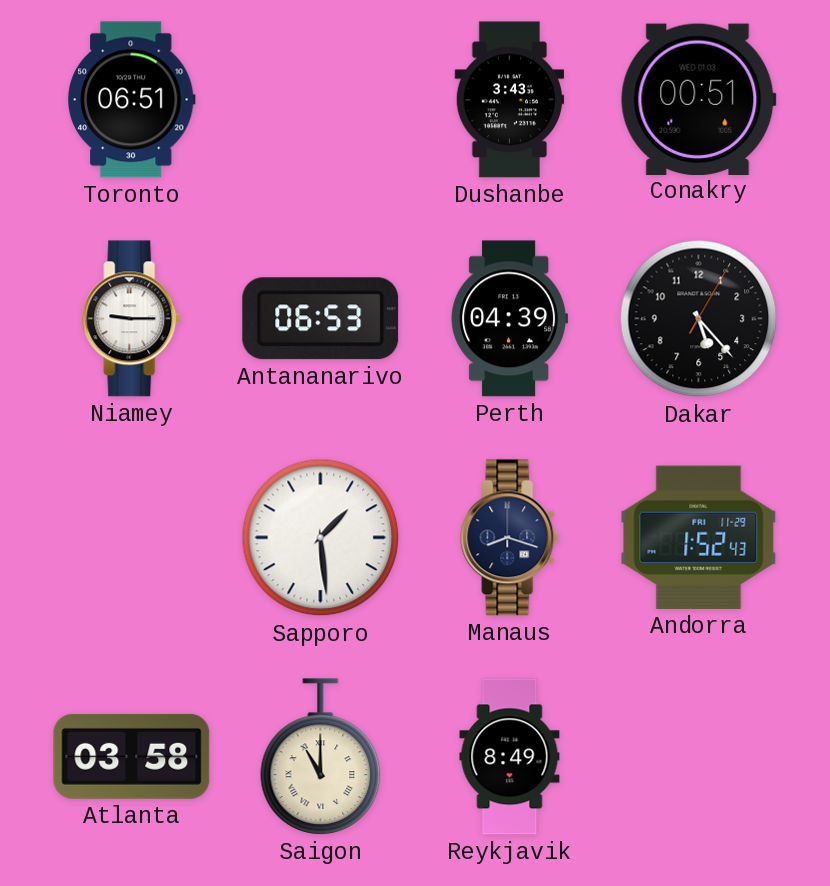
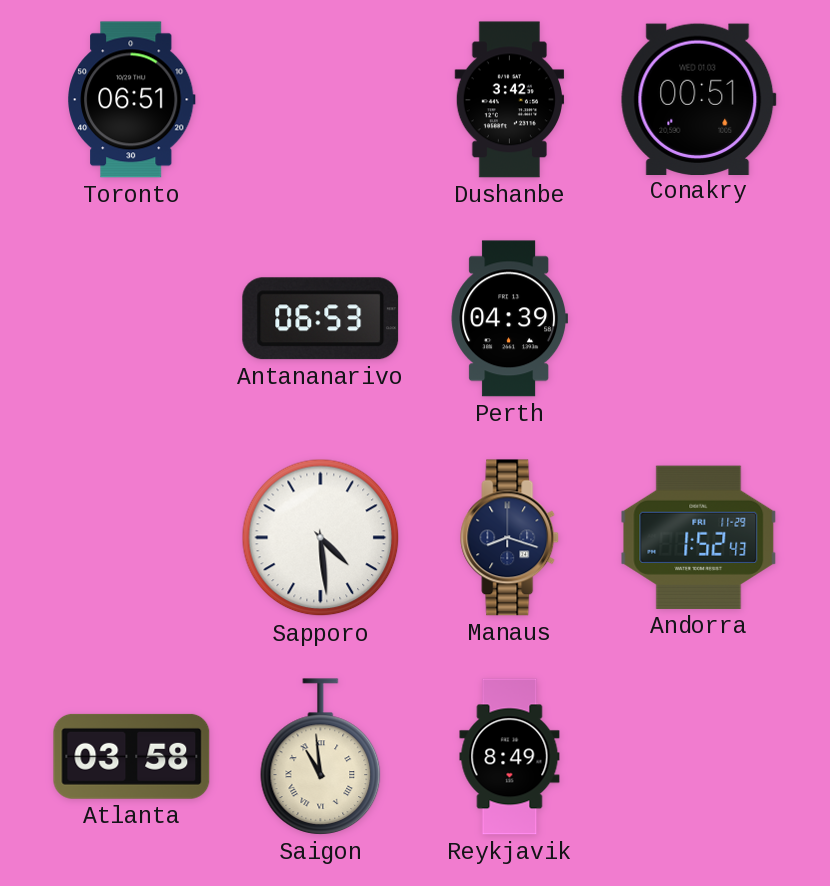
Dushanbe: 3:43 -> 3:42 (510, 100)
Niamey: 9:15 -> none (132, 319)
Dakar: 5:23 -> none (699, 319)
Sapporo: 1:29 -> 4:29 (321, 538)
Saigon: 11:00 -> 10:59 (321, 757)
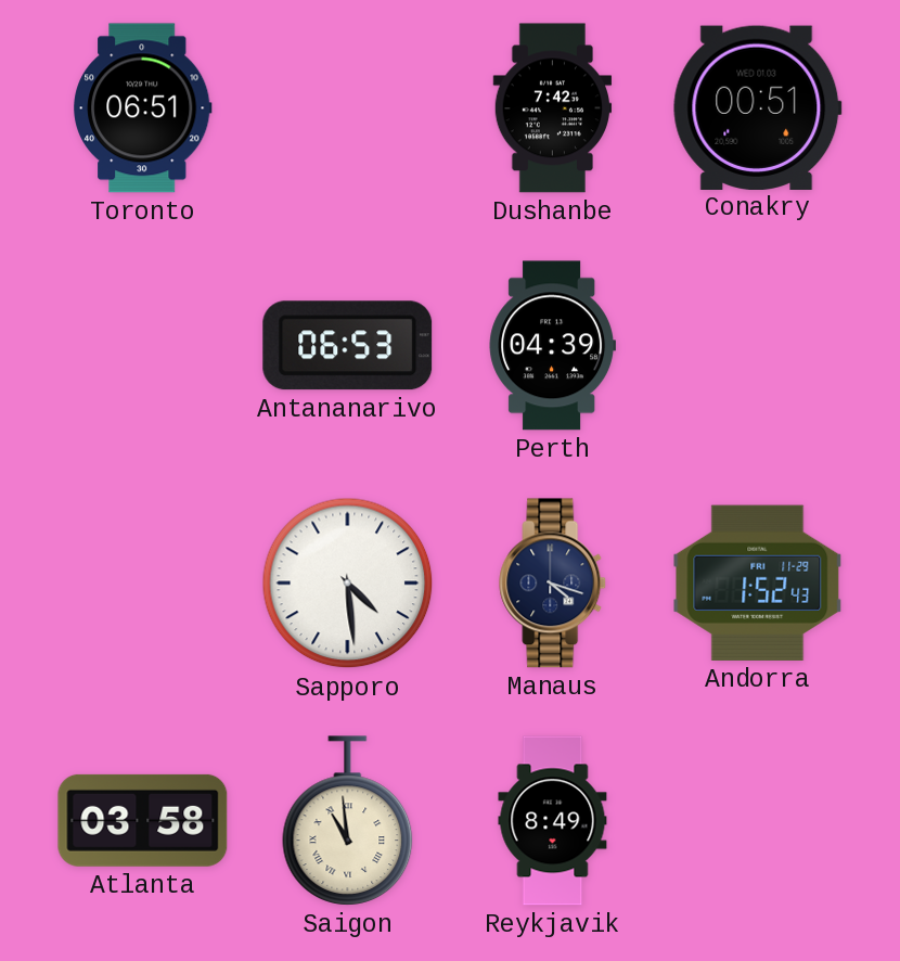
Dushanbe: 3:42 -> 7:42 (553, 108)
Manaus: 8:18 -> 4:18 (553, 584)
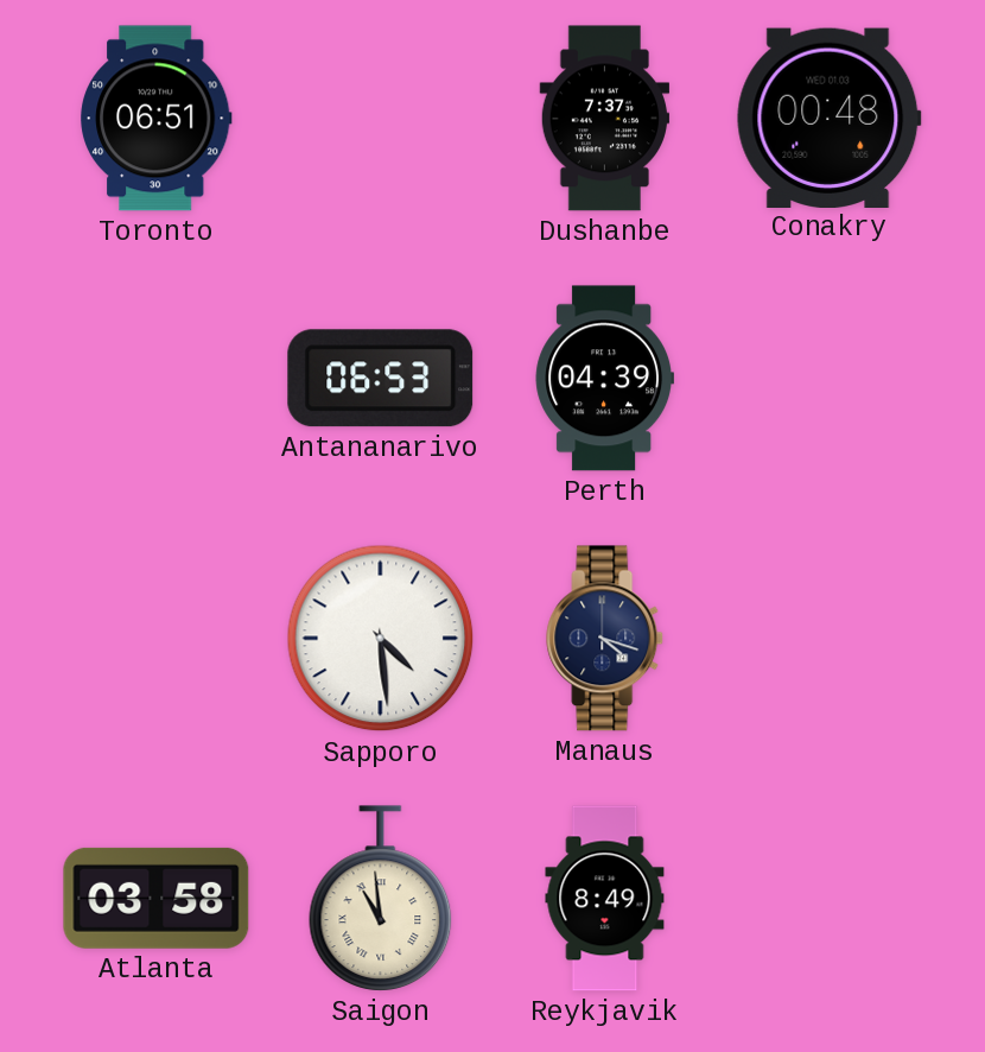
Dushanbe: 7:42 -> 7:37 (605, 119)
Conakry: 00:51 -> 00:48 (830, 118)
Andorra: 1:52 -> none (758, 582)
